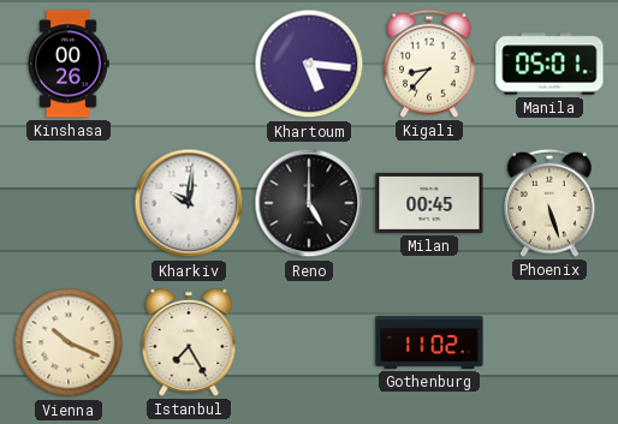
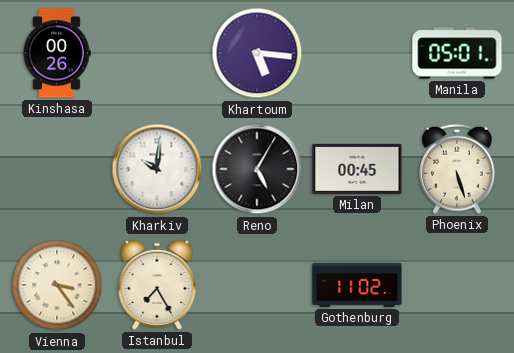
Kigali: 8:37 -> none (430, 64)
Reno: 5:00 -> 5:05 (257, 169)
Vienna: 10:19 -> 3:24 (57, 285)
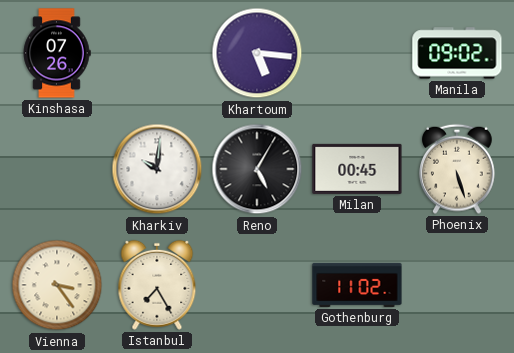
Kinshasa: 00:26 -> 07:26 (57, 53)
Manila: 05:01 -> 09:02 (457, 53)
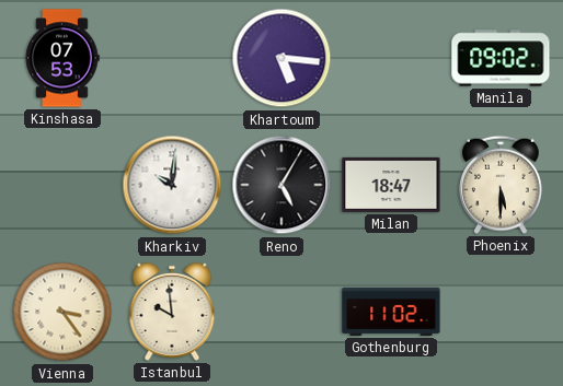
Kinshasa: 07:26 -> 07:53 (62, 58)
Milan: 00:45 -> 18:47 (391, 185)
Phoenix: 5:27 -> 5:30 (502, 185)
Istanbul: 7:25 -> 9:59 (172, 312)
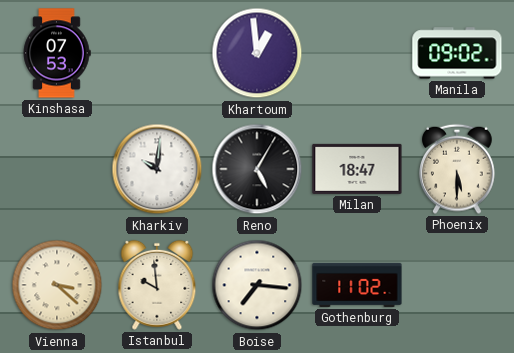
Khartoum: 5:16 -> 12:59 (257, 53)
Vienna: 3:24 -> 3:22 (57, 285)
Boise: none -> 7:16 (257, 285)
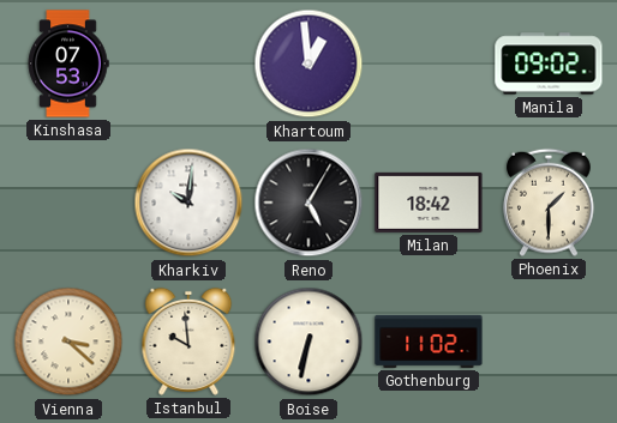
Milan: 18:47 -> 18:42 (429, 203)
Phoenix: 5:30 -> 1:30 (550, 203)
Boise: 7:16 -> 6:32 (308, 342)
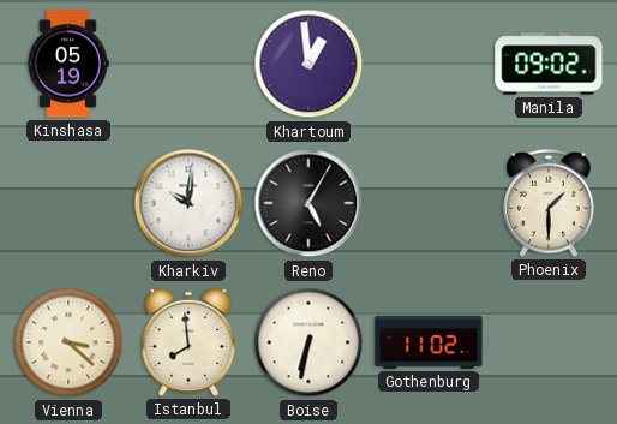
Kinshasa: 07:53 -> 05:19 (68, 64)
Milan: 18:42 -> none (429, 203)
Istanbul: 9:59 -> 7:59 (188, 342)
